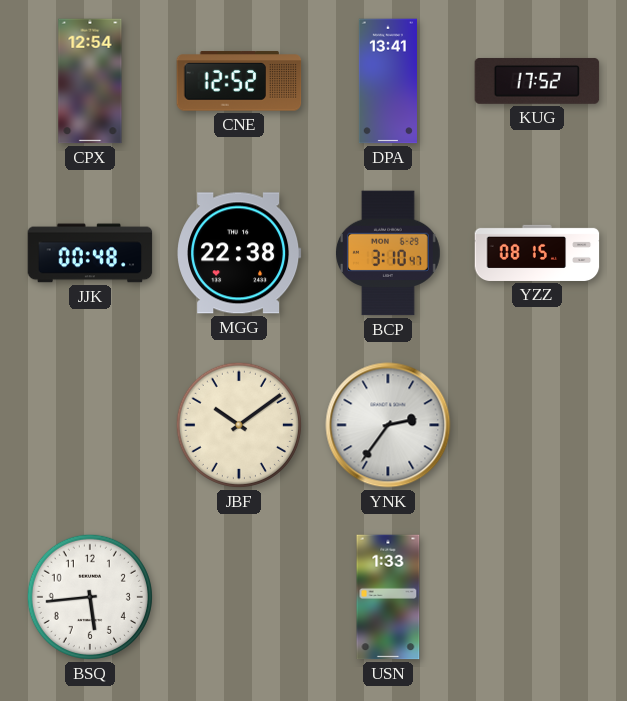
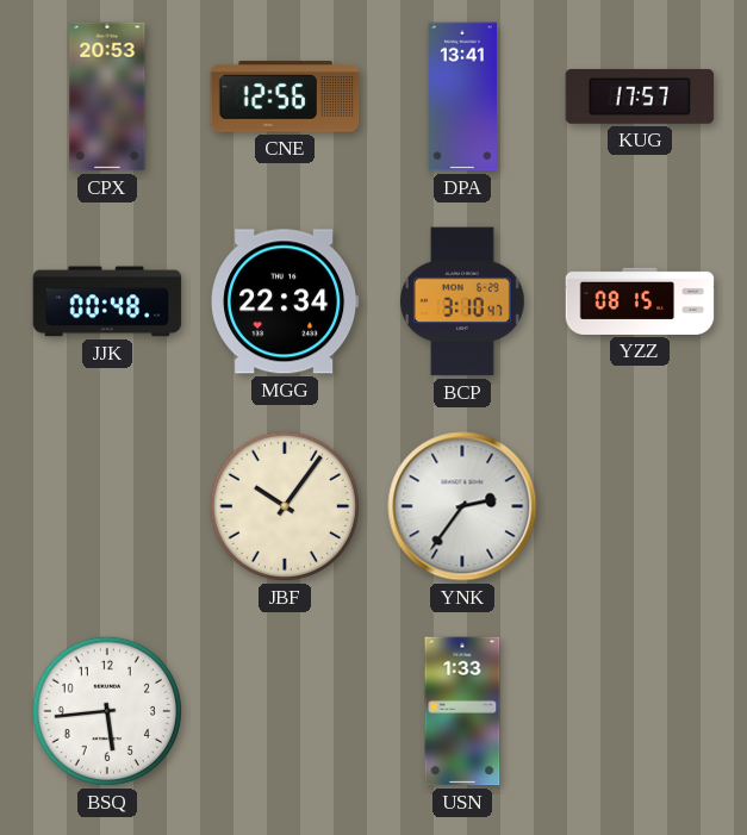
CPX: 12:54 -> 20:53 (107, 96)
CNE: 12:52 -> 12:56 (285, 96)
KUG: 17:52 -> 17:57 (640, 96)
MGG: 22:38 -> 22:34 (285, 301)
JBF: 10:09 -> 10:06 (285, 506)
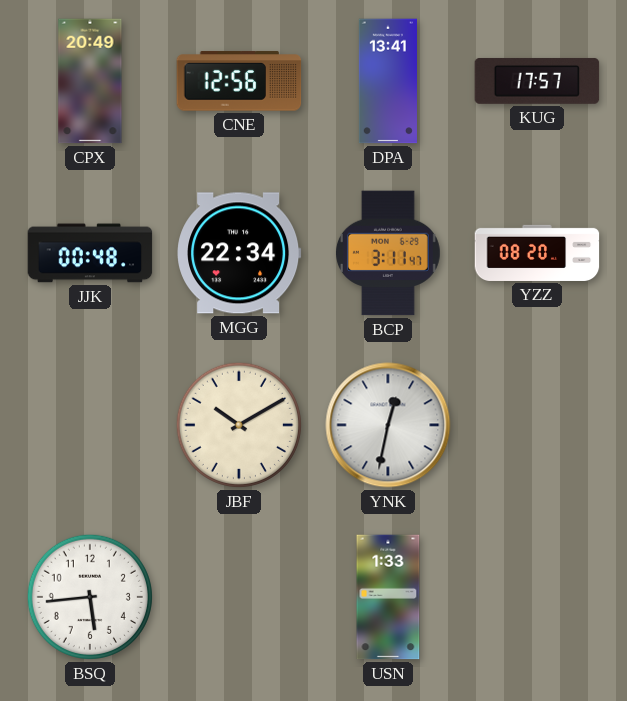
CPX: 20:53 -> 20:49 (90, 81)
BCP: 3:10 -> 3:11 (388, 253)
YZZ: 08:15 -> 08:20 (537, 253)
JBF: 10:06 -> 10:10 (239, 425)
YNK: 2:36 -> 12:32 (388, 425)
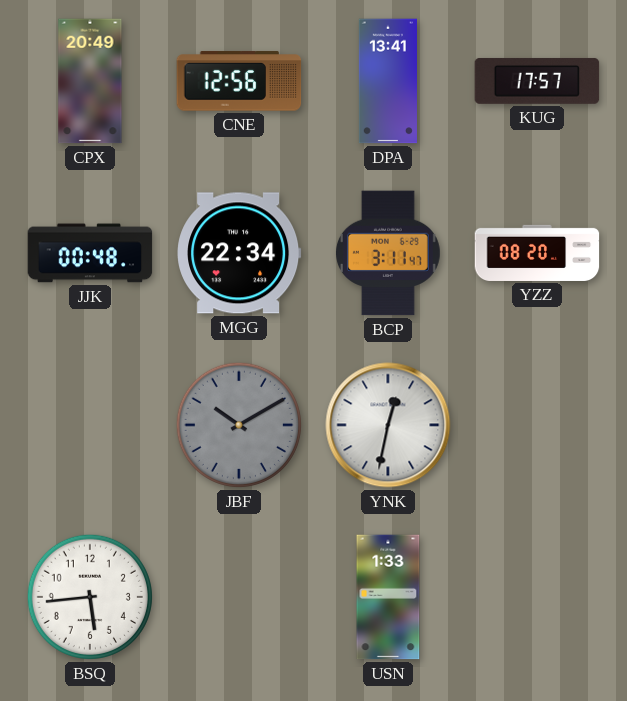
JBF dial: cream -> grey (239, 425)
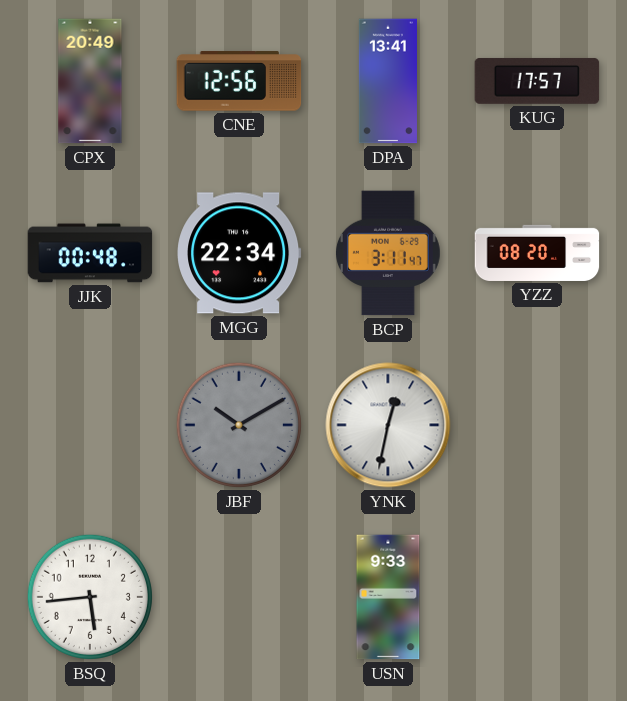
USN: 1:33 -> 9:33 (388, 597)
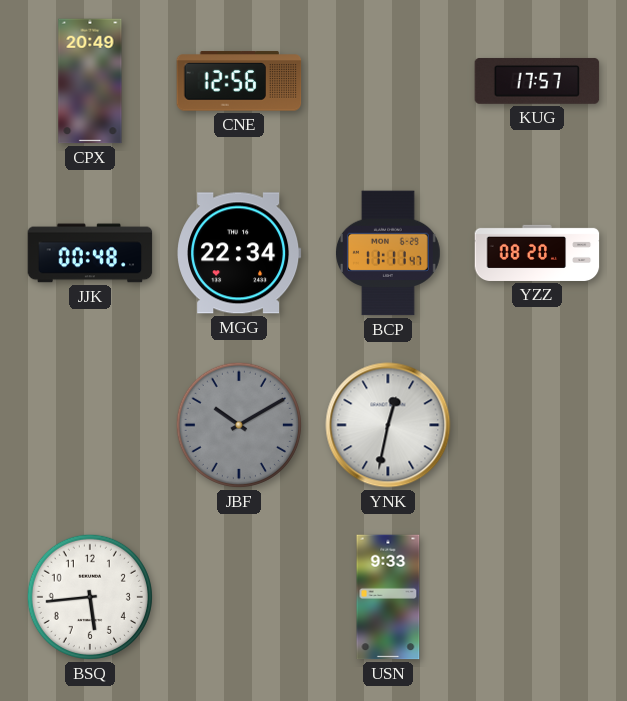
DPA: 13:41 -> none (388, 81)
BCP: 3:11 -> 11:11 (388, 253)
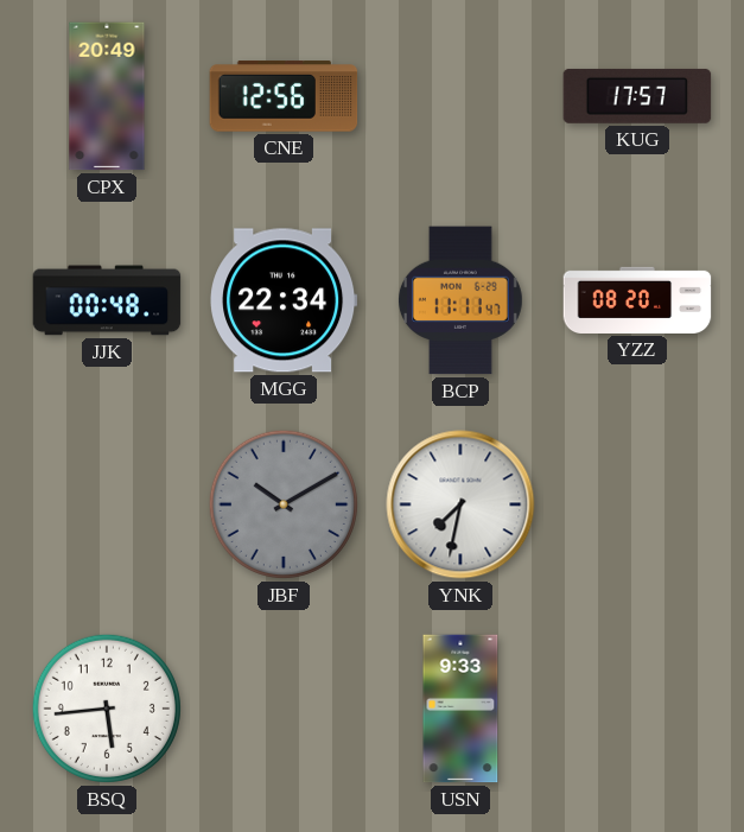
YNK: 12:32 -> 7:32 (460, 504)
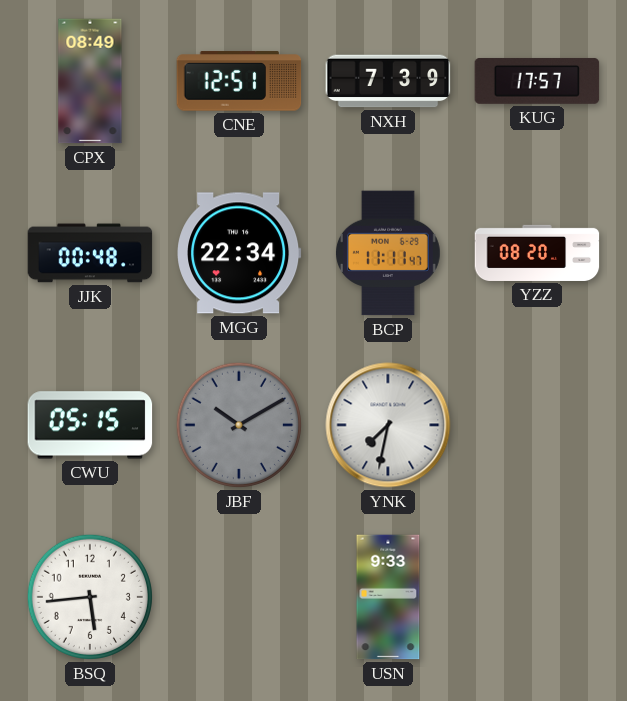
CPX: 20:49 -> 08:49 (90, 81)
CNE: 12:56 -> 12:51 (239, 81)
NXH: none -> 7:39 (388, 81)
CWU: none -> 05:15 (90, 425)
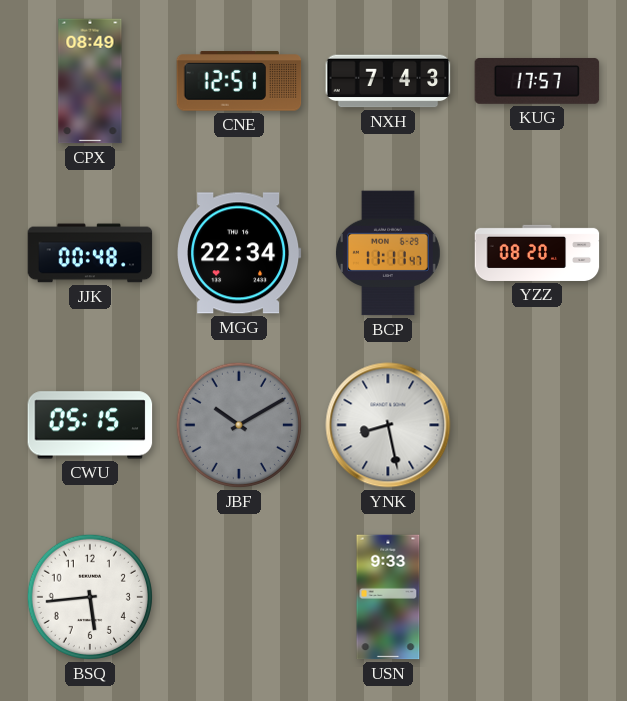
NXH: 7:39 -> 7:43 (388, 81)
YNK: 7:32 -> 8:28 (388, 425)
